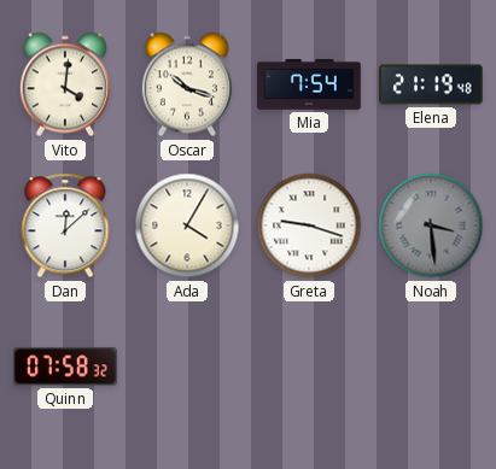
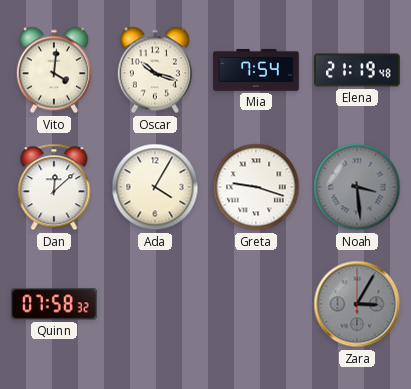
Zara: none -> 3:05 (357, 304)
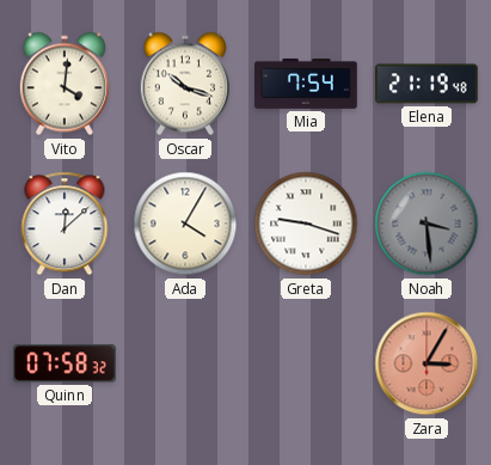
Zara dial: grey -> salmon (426, 363)
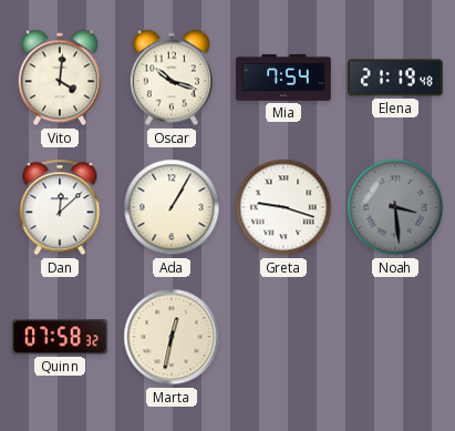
Ada: 4:05 -> 1:05 (172, 207)
Marta: none -> 12:32 (172, 337)
Zara: 3:05 -> none (426, 363)
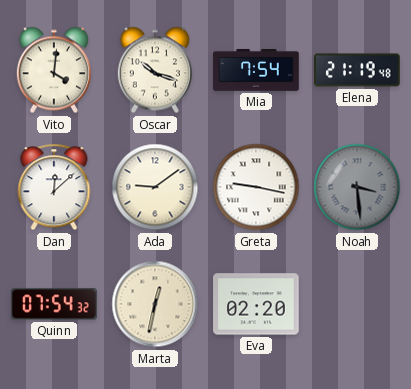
Ada: 1:05 -> 9:09 (155, 187)
Greta: 9:18 -> 9:17 (256, 187)
Quinn: 07:58 -> 07:54 (54, 304)
Eva: none -> 02:20 (256, 304)
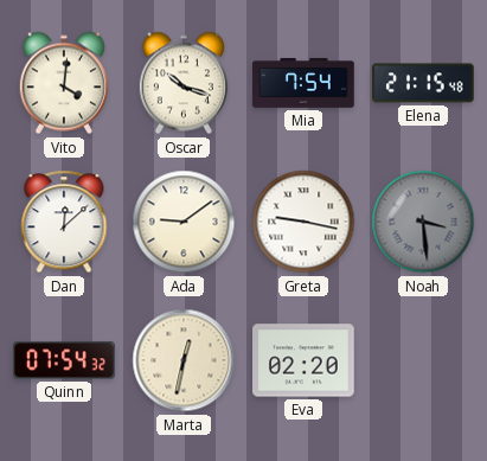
Elena: 21:19 -> 21:15 (423, 83)
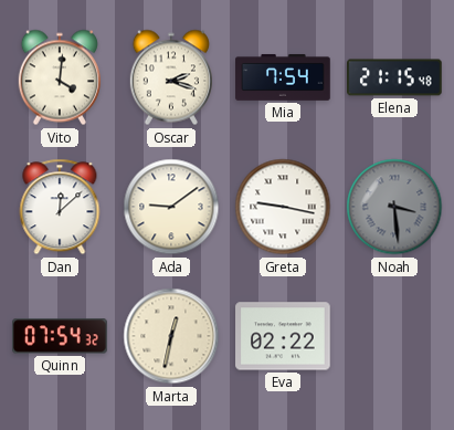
Oscar: 10:18 -> 2:18 (171, 77)
Eva: 02:20 -> 02:22 (283, 336)
